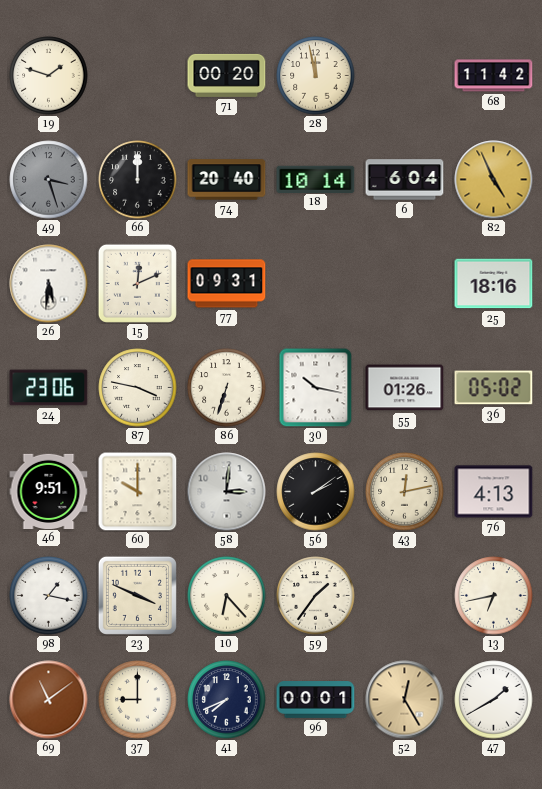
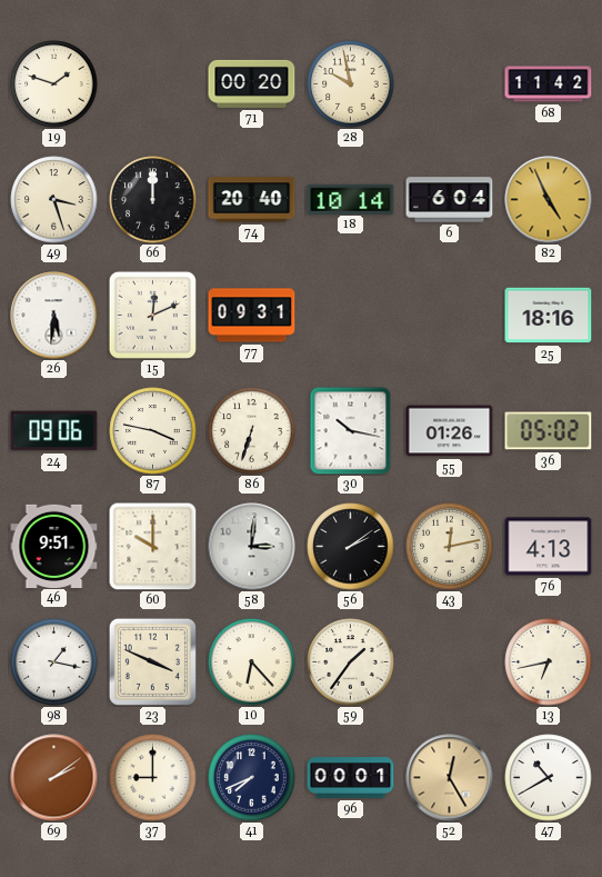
28: 11:58 -> 9:58 (351, 84)
49 dial: grey -> cream (54, 200)
24: 23:06 -> 09:06 (54, 431)
69: 11:09 -> 2:09 (54, 778)
47: 1:40 -> 10:40 (549, 778)
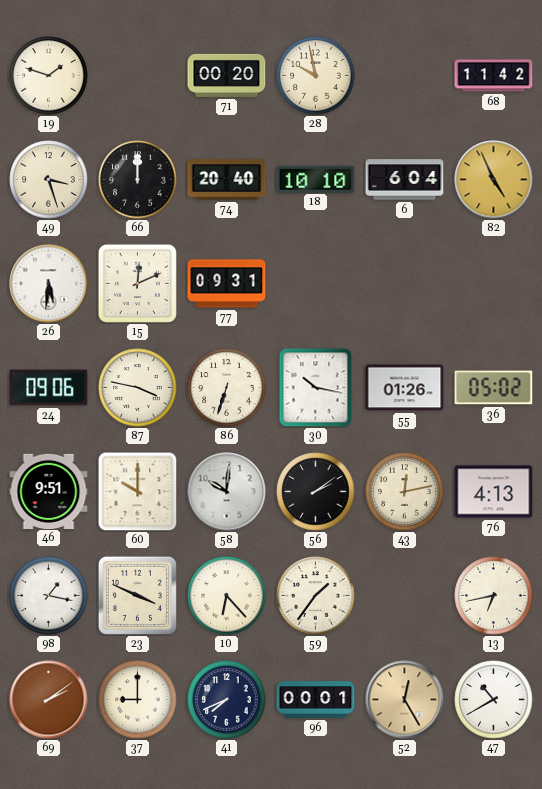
18: 10:14 -> 10:10 (316, 179)
25: 18:16 -> none (549, 316)
58: 3:01 -> 10:01 (227, 492)
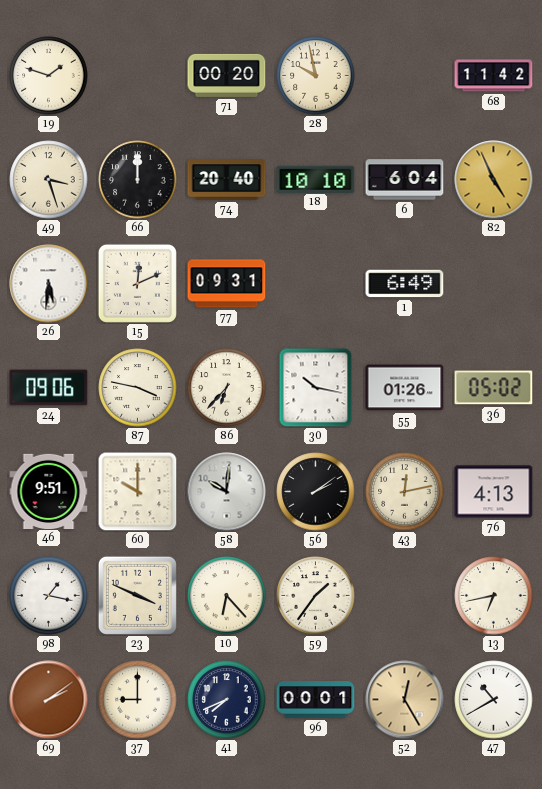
1: none -> 6:49 (405, 284)
86: 6:33 -> 6:37 (227, 388)
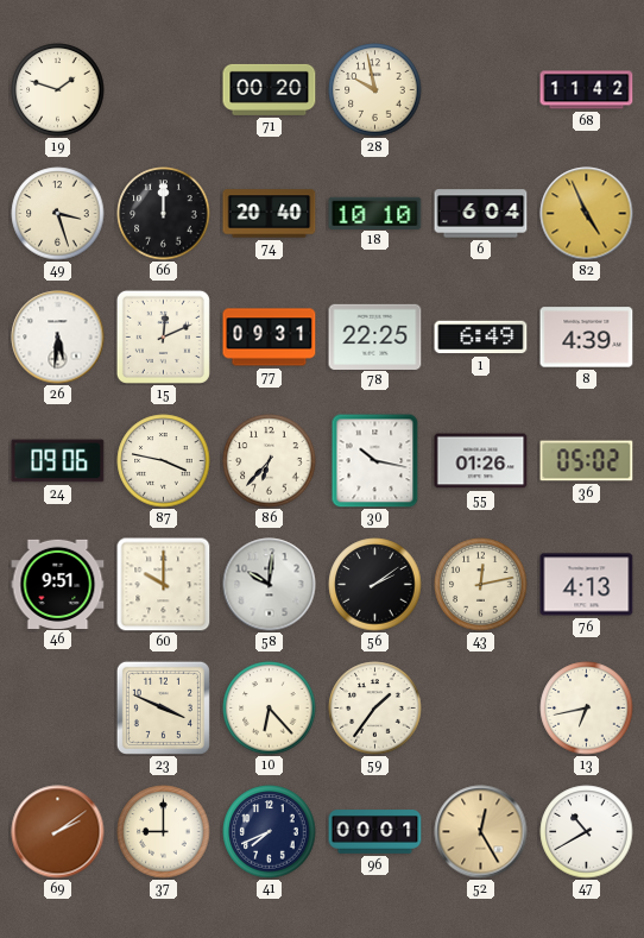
78: none -> 22:25 (375, 336)
8: none -> 4:39 (587, 338)
98: 1:17 -> none (49, 596)
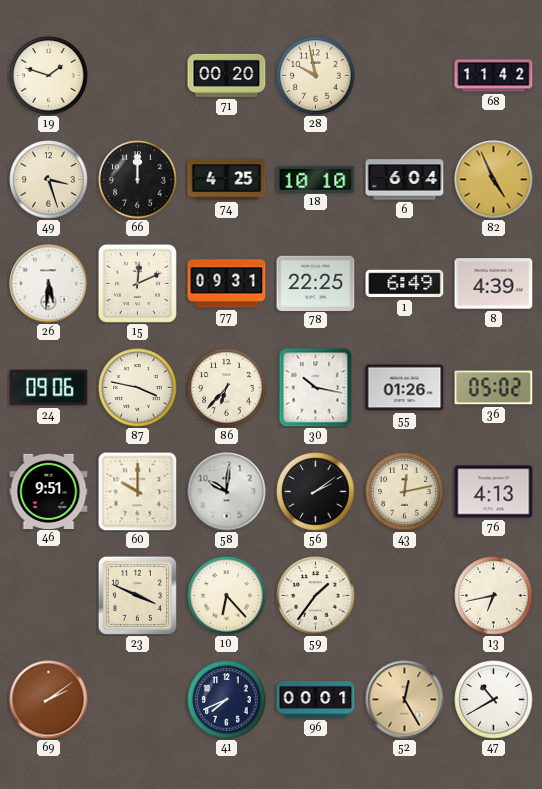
74: 20:40 -> 4:25 (227, 180)
37: 9:00 -> none (164, 832)
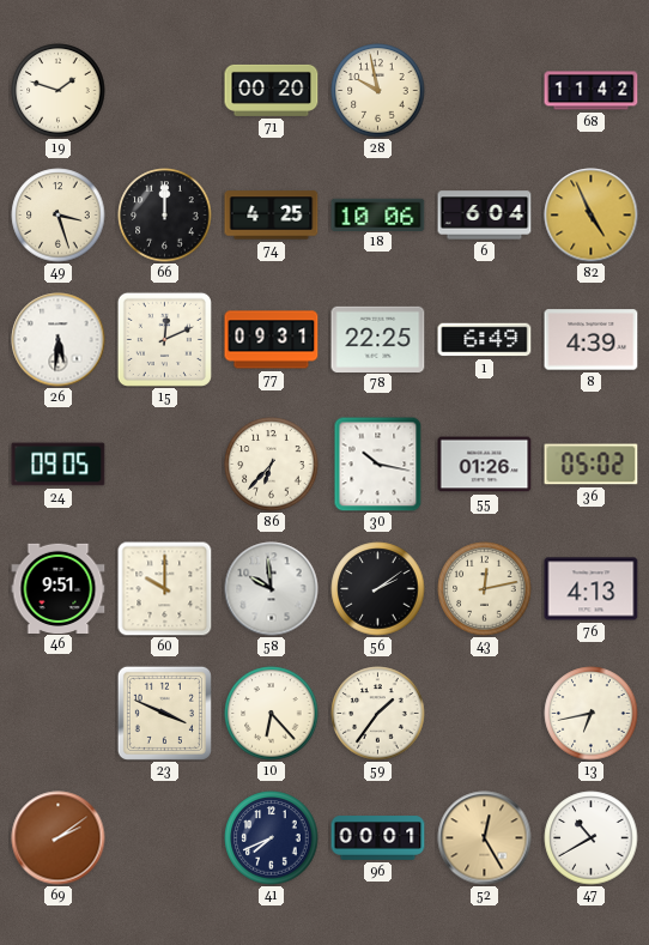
18: 10:10 -> 10:06 (378, 214)
24: 09:06 -> 09:05 (59, 465)
87: 3:47 -> none (138, 388)
58: 10:01 -> 9:59 (272, 589)
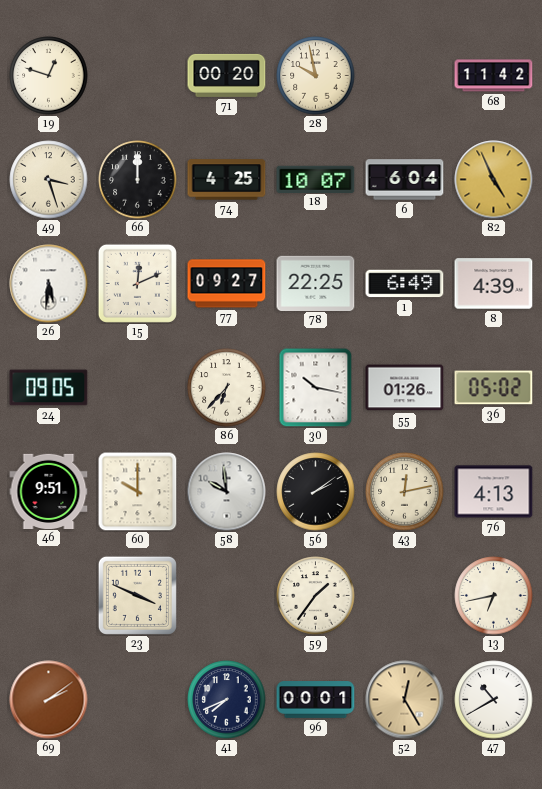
19: 1:48 -> 12:48 (49, 76)
18: 10:06 -> 10:07 (316, 179)
77: 09:31 -> 09:27 (227, 284)
10: 6:23 -> none (272, 714)
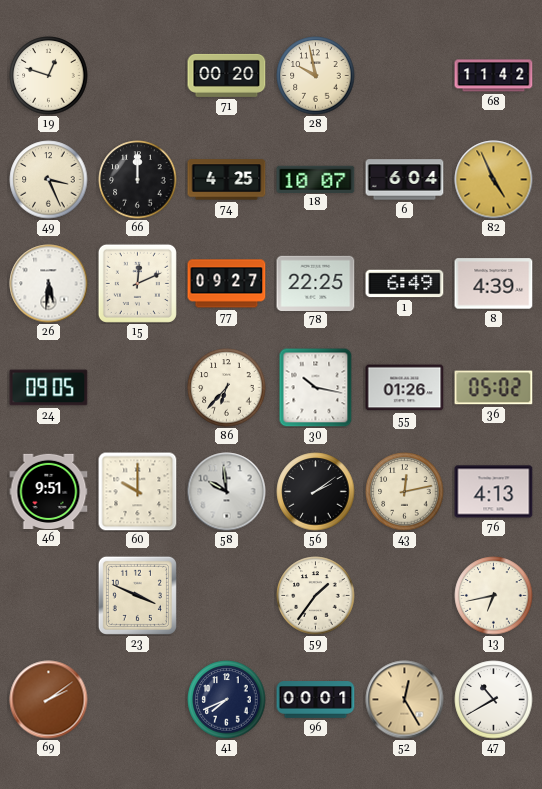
49: 3:27 -> 3:26 (49, 180)
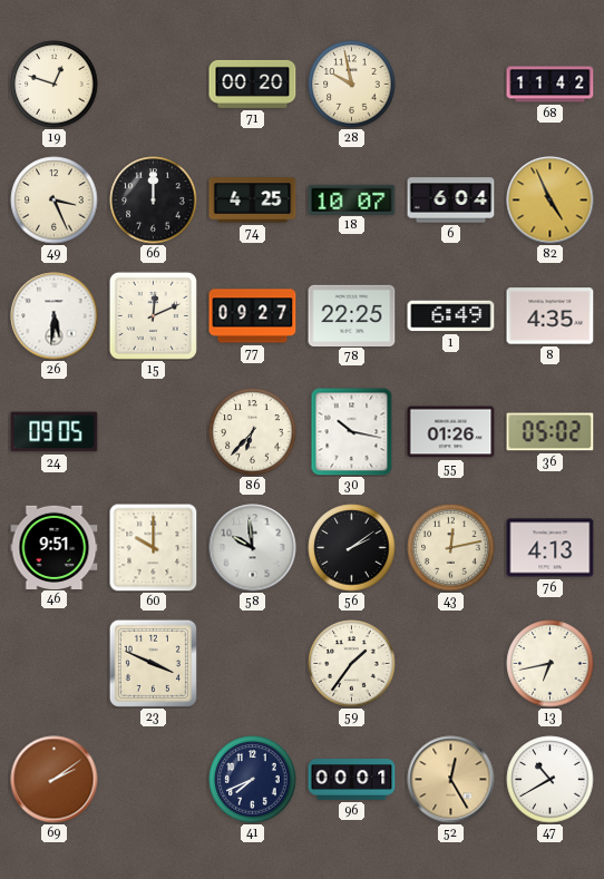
8: 4:39 -> 4:35 (551, 316)
